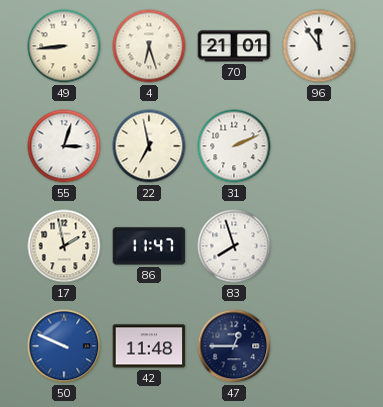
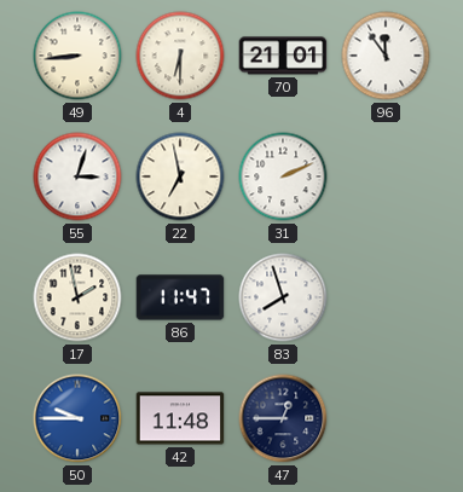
4: 6:27 -> 6:30 (180, 56)
50: 9:49 -> 9:45 (77, 418)
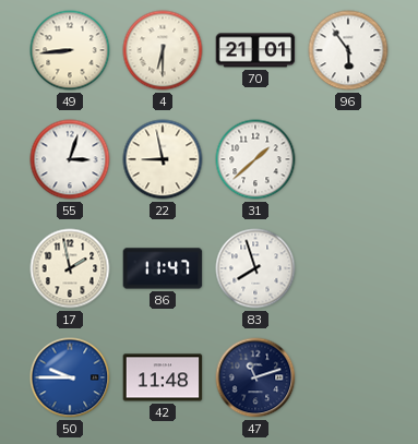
96: 11:54 -> 5:54 (348, 50)
22: 6:58 -> 8:58 (163, 159)
31: 2:11 -> 1:38 (255, 159)
47: 12:45 -> 11:12 (255, 377)
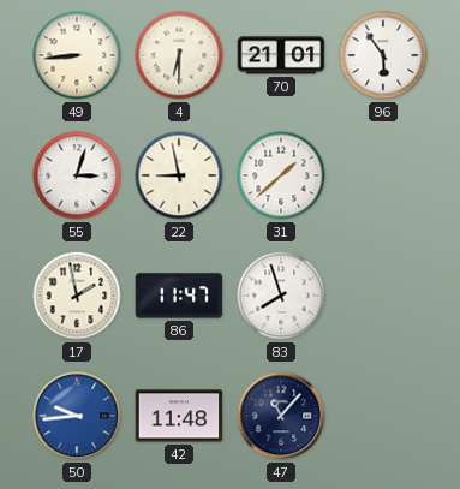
50: 9:45 -> 9:44 (77, 416)
47: 11:12 -> 11:07 (281, 416)
